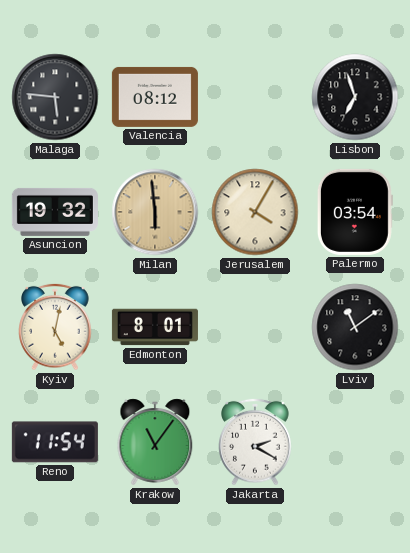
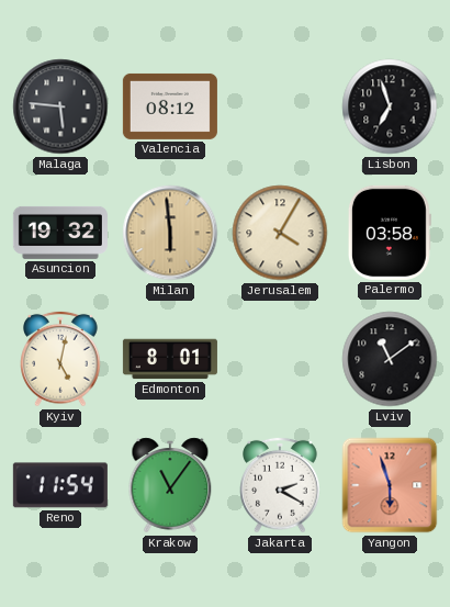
Palermo: 03:54 -> 03:58 (390, 233)
Yangon: none -> 5:57 (390, 485)
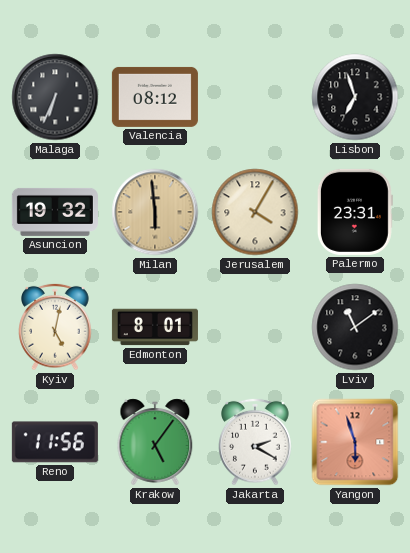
Malaga: 5:46 -> 6:34 (55, 97)
Palermo: 03:58 -> 23:31 (355, 212)
Reno: 11:54 -> 11:56 (55, 442)
Krakow: 11:06 -> 5:06 (155, 442)
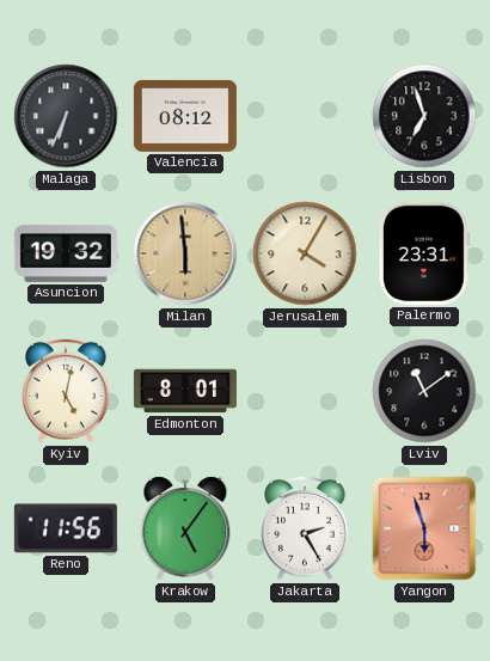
Jakarta: 2:20 -> 2:25 (305, 528)
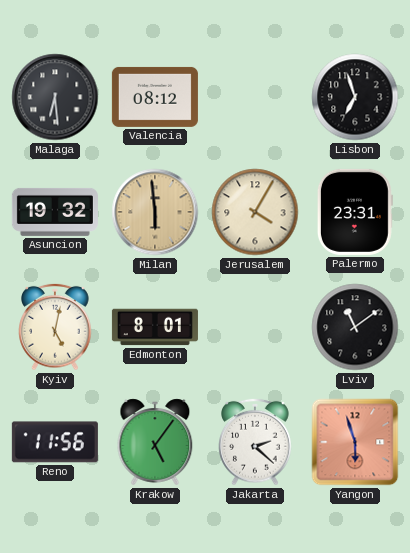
Malaga: 6:34 -> 6:29 (55, 97)
Jakarta: 2:25 -> 2:22 (255, 442)
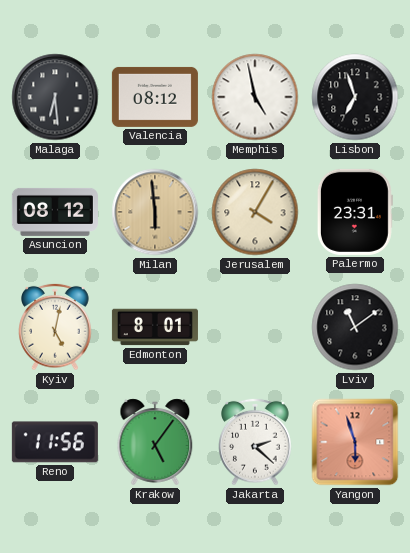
Memphis: none -> 4:58 (255, 97)
Asuncion: 19:32 -> 08:12 (55, 212)
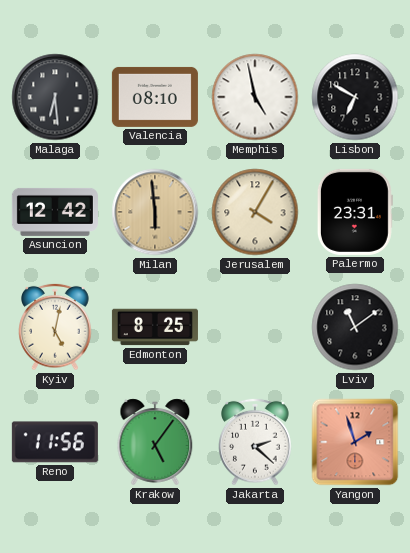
Valencia: 08:12 -> 08:10 (155, 97)
Lisbon: 6:57 -> 6:50 (355, 97)
Asuncion: 08:12 -> 12:42 (55, 212)
Edmonton: 8:01 -> 8:25 (155, 327)
Yangon: 5:57 -> 1:57 (355, 442)
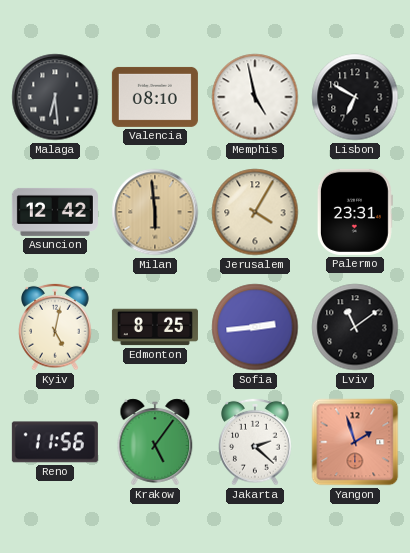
Sofia: none -> 2:44 (255, 327)
